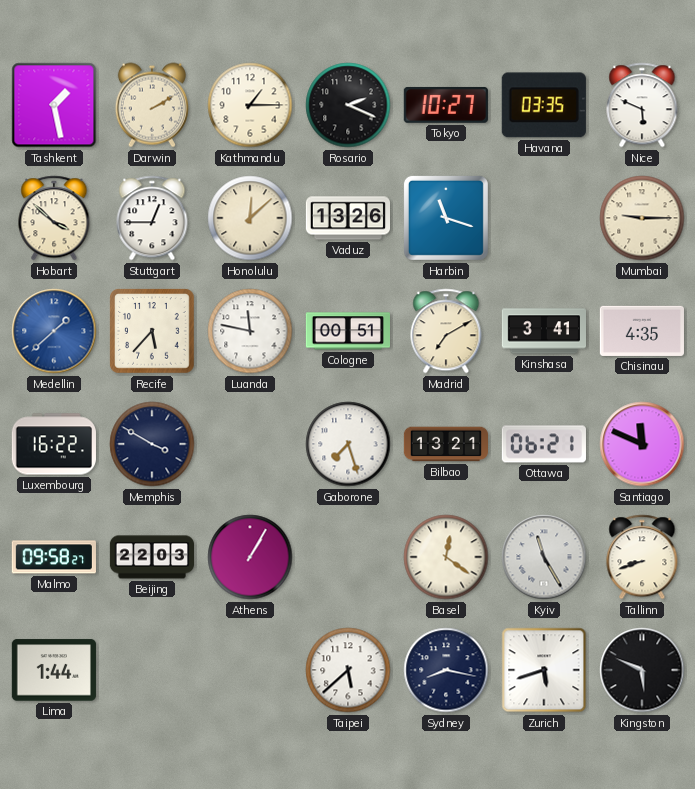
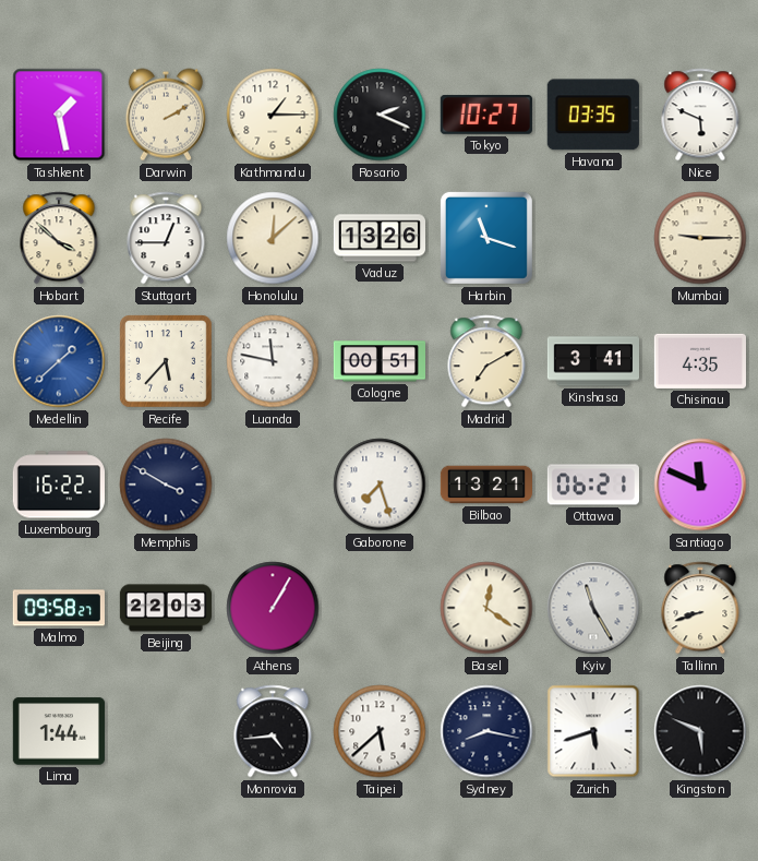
Monrovia: none -> 4:44 (273, 731)
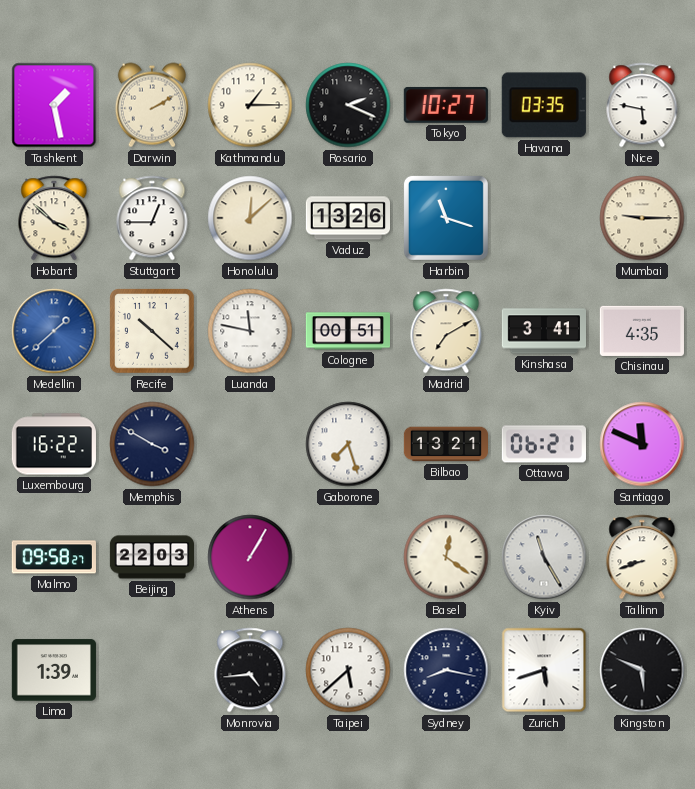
Nice: 5:49 -> 5:47 (642, 105)
Recife: 5:37 -> 10:22 (152, 331)
Lima: 1:44 -> 1:39 (54, 670)
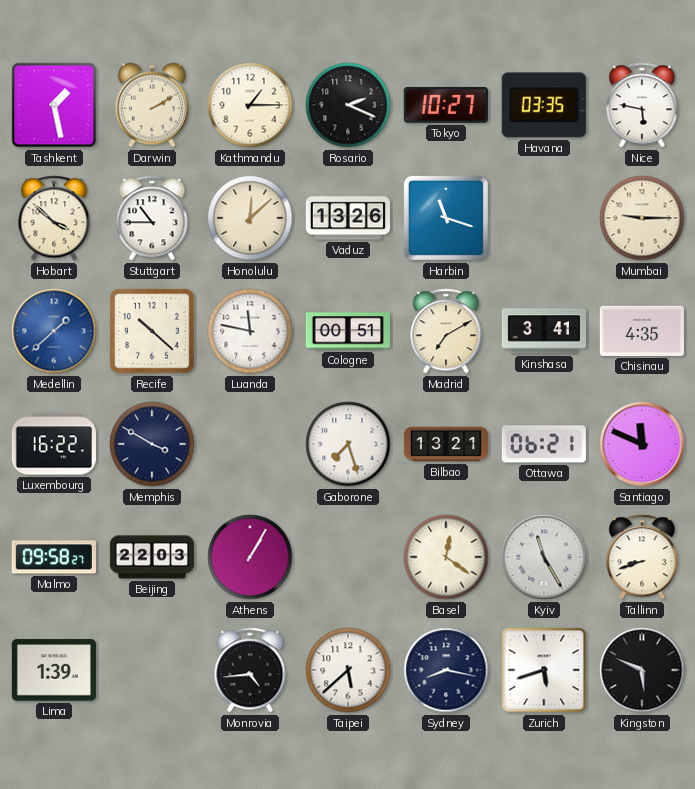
Stuttgart: 12:45 -> 10:45 (152, 218)
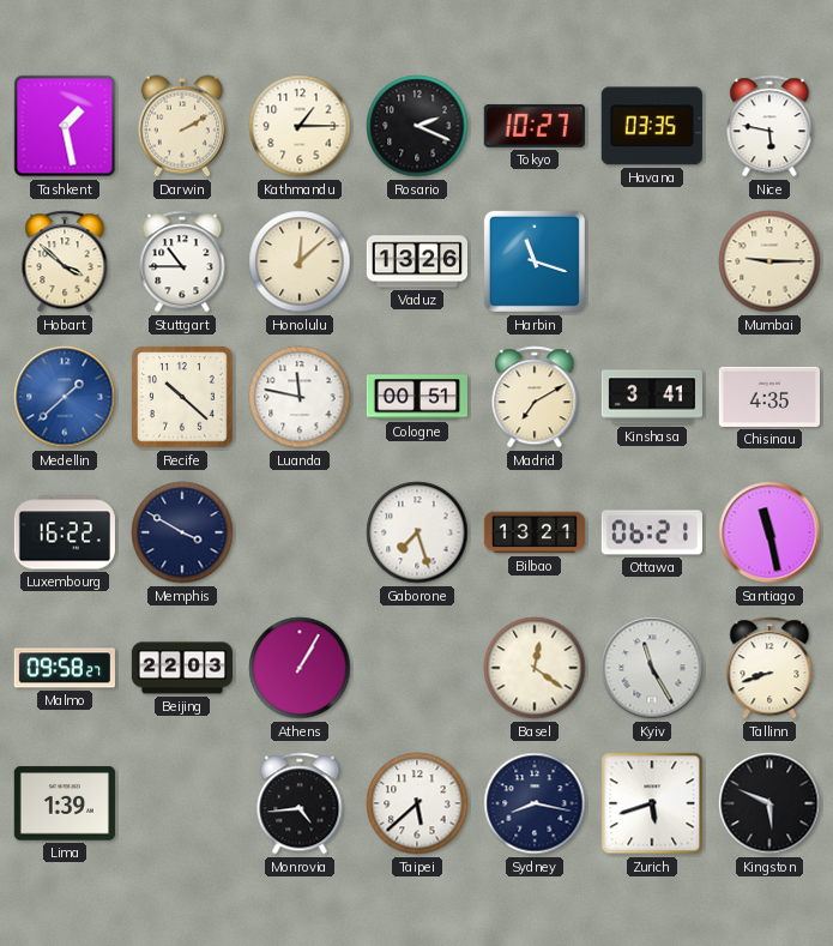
Santiago: 11:49 -> 11:28 (769, 532)
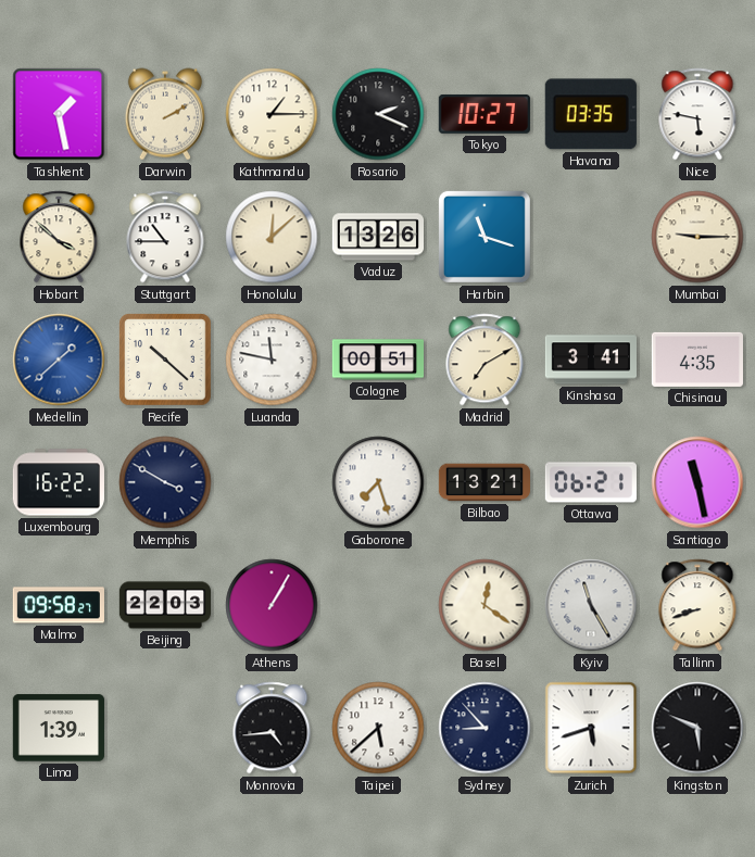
Sydney: 8:17 -> 8:53 (485, 728)
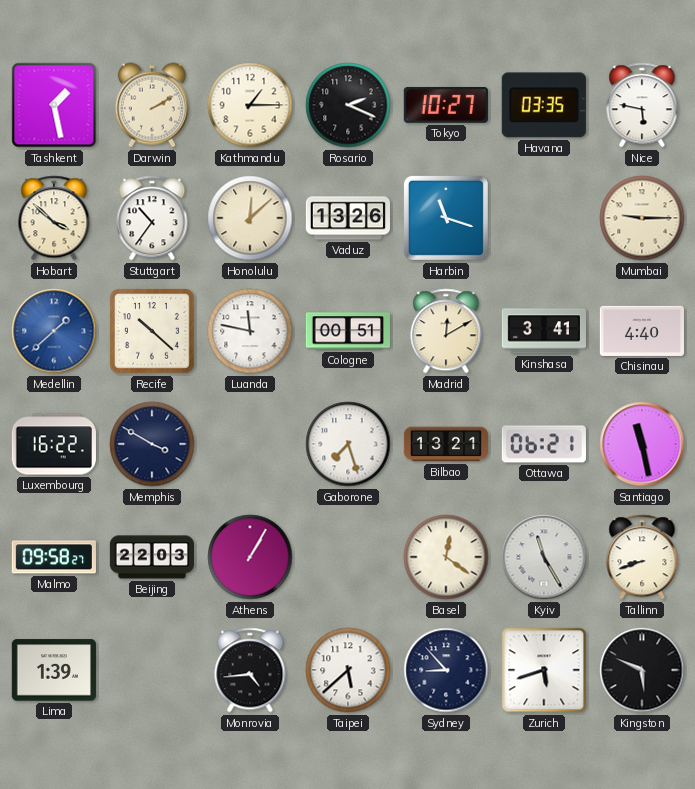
Stuttgart: 10:45 -> 10:36 (152, 218)
Madrid: 7:10 -> 12:10 (446, 331)
Chisinau: 4:35 -> 4:40 (642, 331)
